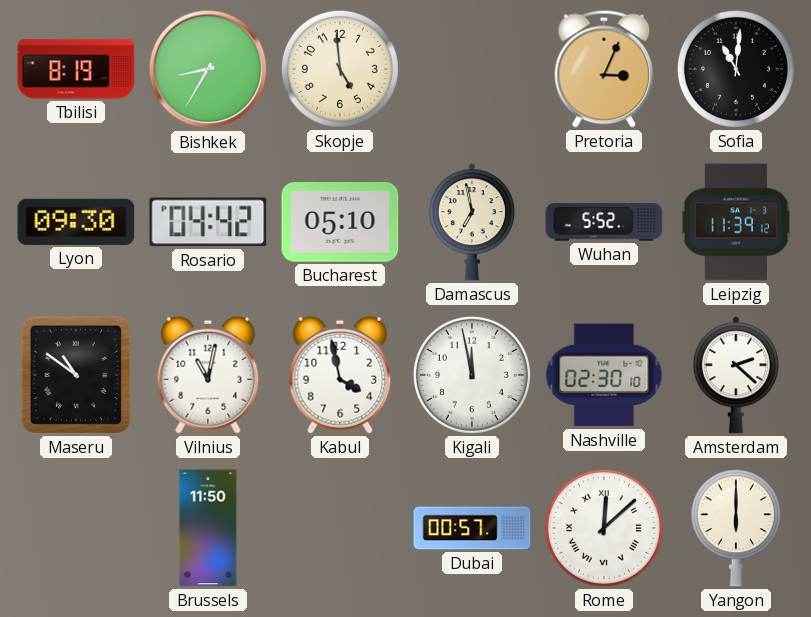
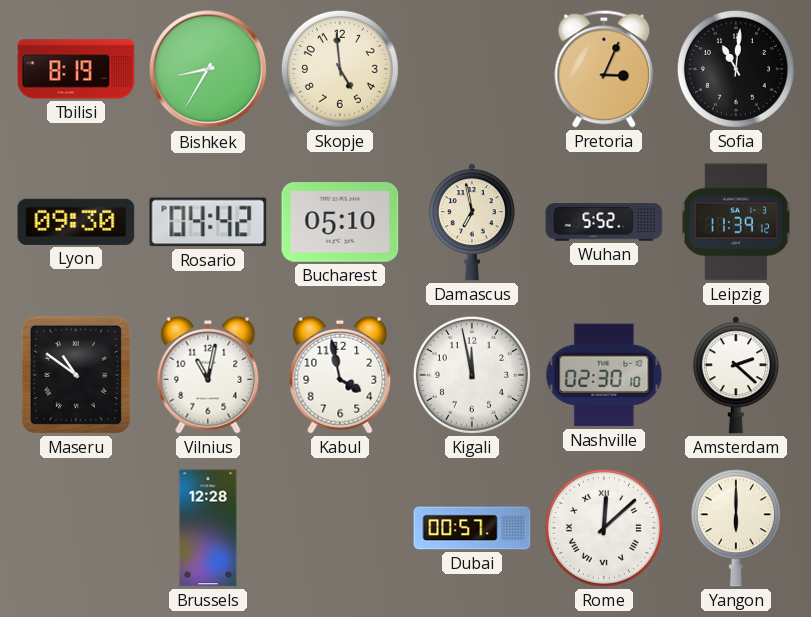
Brussels: 11:50 -> 12:28 (208, 528)
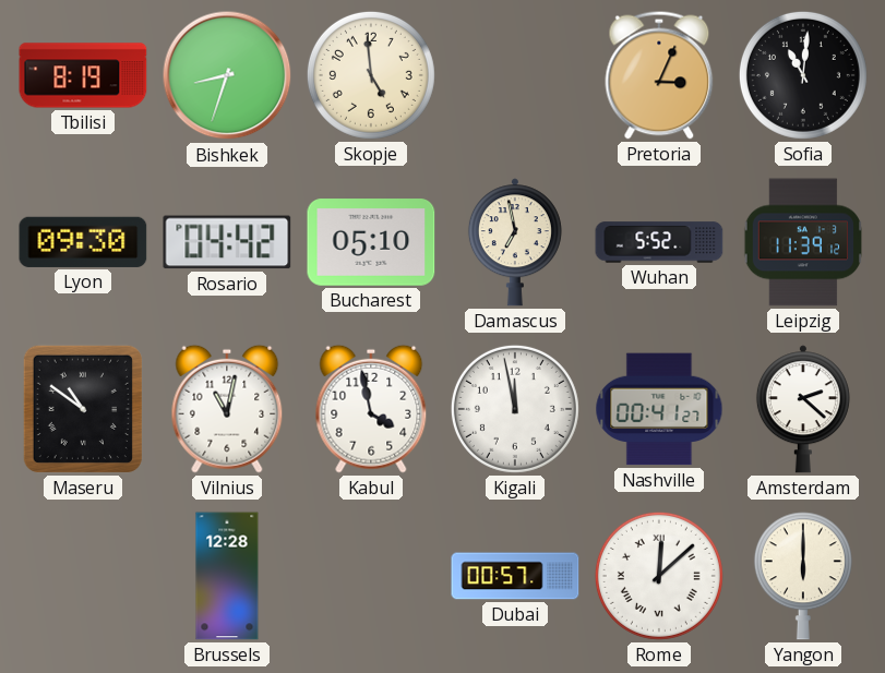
Bishkek: 8:35 -> 8:33 (227, 75)
Nashville: 02:30 -> 00:41 (659, 409)
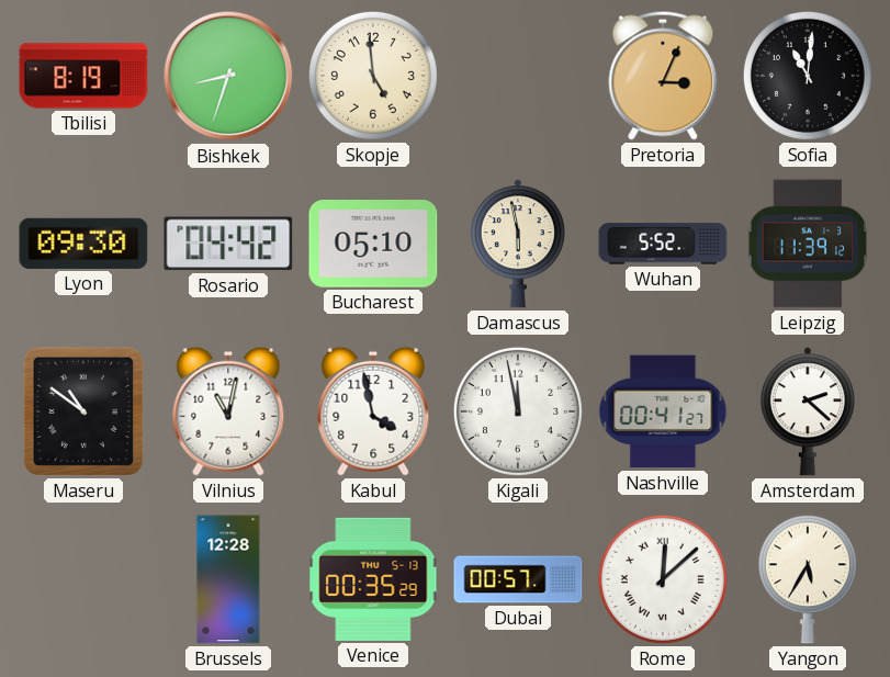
Damascus: 6:58 -> 5:58 (518, 244)
Venice: none -> 00:35 (373, 579)
Yangon: 6:00 -> 5:35 (808, 579)
